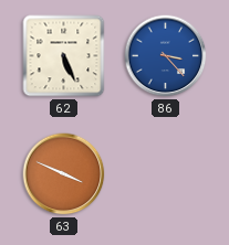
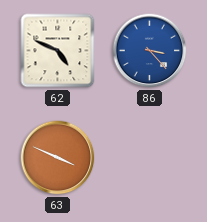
62: 5:26 -> 4:49 (58, 51)
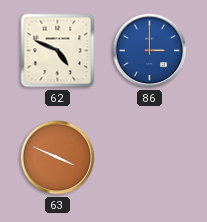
86: 3:23 -> 3:00 (150, 51)
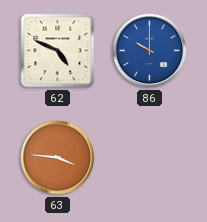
86: 3:00 -> 10:00 (150, 51)
63: 3:49 -> 3:46 (58, 158)
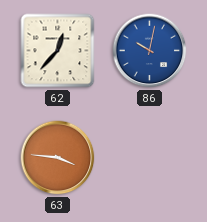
62: 4:49 -> 12:37 (58, 51)
86: 10:00 -> 10:02 (150, 51)
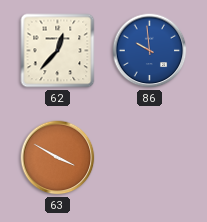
86: 10:02 -> 9:59 (150, 51)
63: 3:46 -> 3:50 (58, 158)
